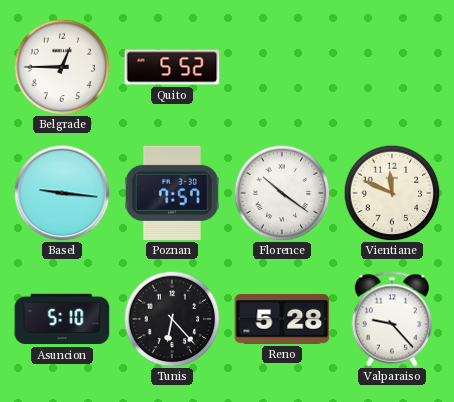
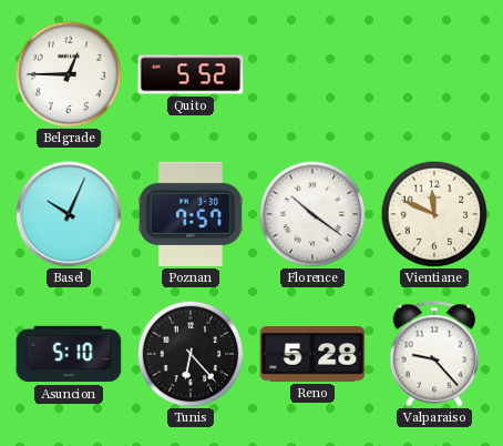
Basel: 9:16 -> 10:04 (69, 214)
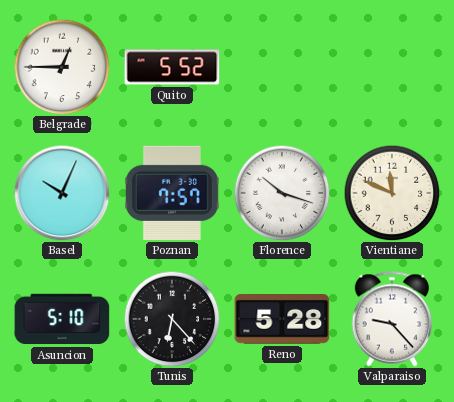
Florence: 10:21 -> 10:18 (282, 193)
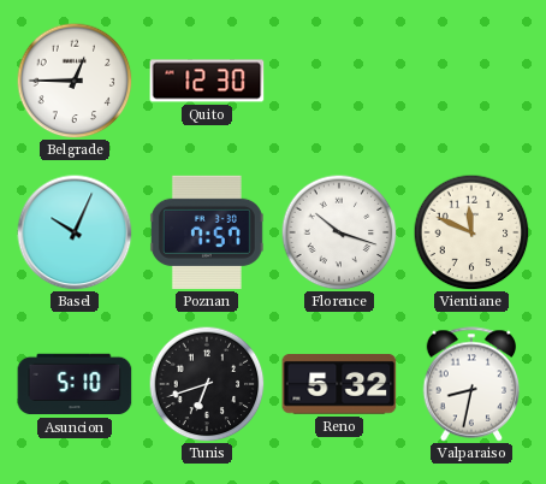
Quito: 5:52 -> 12:30 (207, 81)
Tunis: 6:23 -> 6:42 (207, 384)
Reno: 5:28 -> 5:32 (339, 385)
Valparaiso: 9:23 -> 8:32 (471, 384)
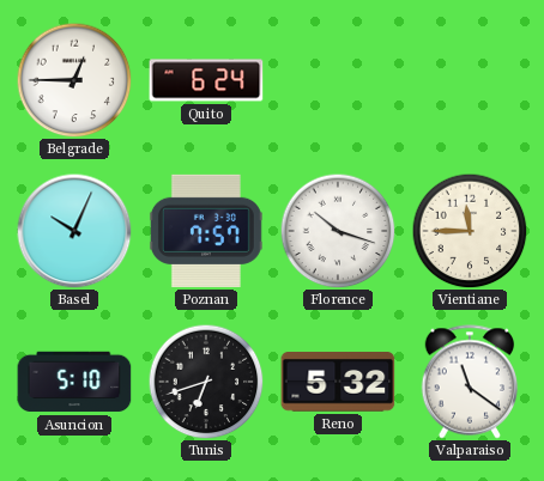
Quito: 12:30 -> 6:24 (206, 80)
Vientiane: 11:49 -> 11:45 (470, 231)
Valparaiso: 8:32 -> 11:21 (470, 382)
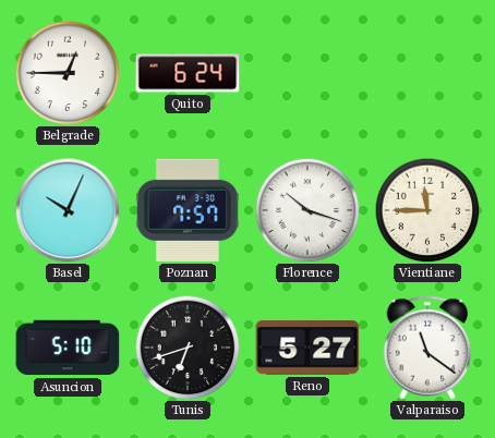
Reno: 5:32 -> 5:27 (307, 349)
